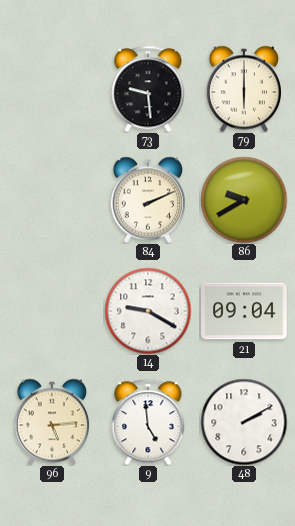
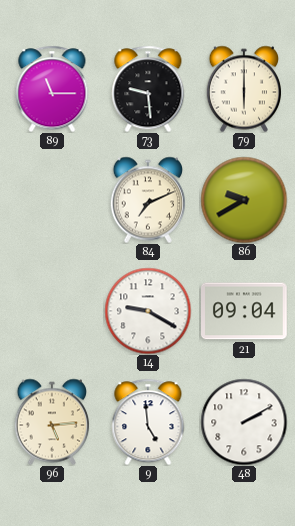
89: none -> 11:15 (52, 89)
84: 2:11 -> 7:11 (147, 200)
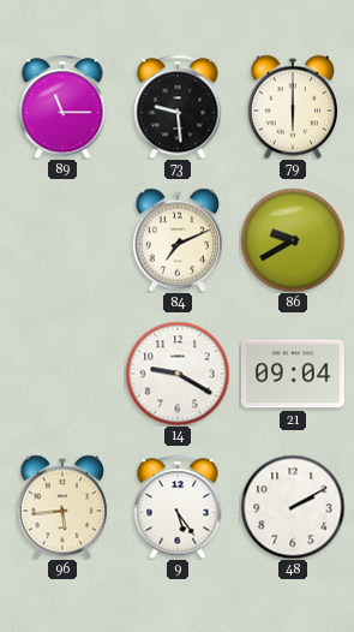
96: 5:14 -> 5:44 (61, 507)
9: 4:59 -> 5:24 (178, 507)
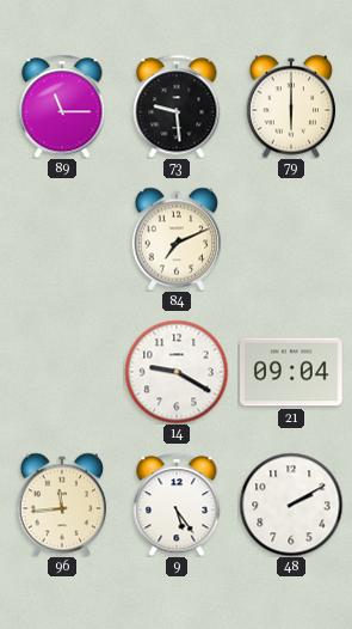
86: 9:40 -> none (293, 240)
96: 5:44 -> 11:44 (61, 505)
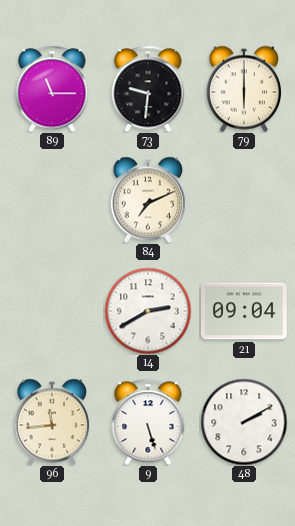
73: 9:29 -> 9:31 (148, 89)
14: 9:20 -> 2:40 (148, 311)
9: 5:24 -> 5:27 (148, 422)
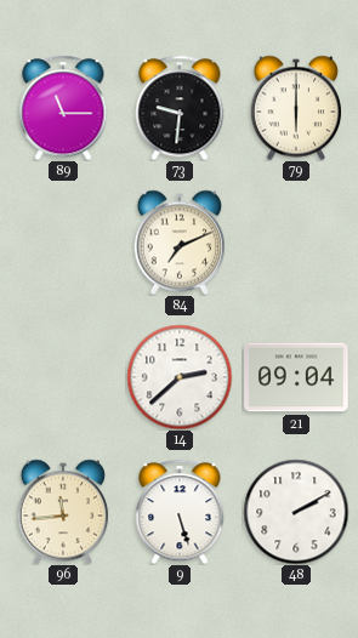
14: 2:40 -> 2:38 (180, 377)
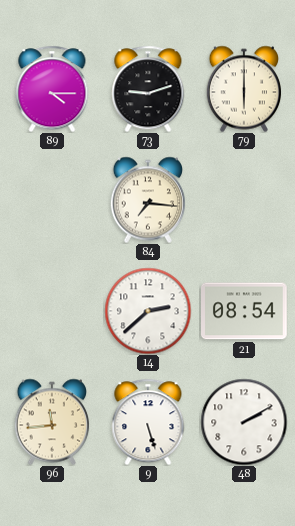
89: 11:15 -> 4:15 (52, 89)
73: 9:31 -> 9:12 (148, 89)
84: 7:11 -> 7:16 (147, 200)
21: 09:04 -> 08:54 (245, 311)
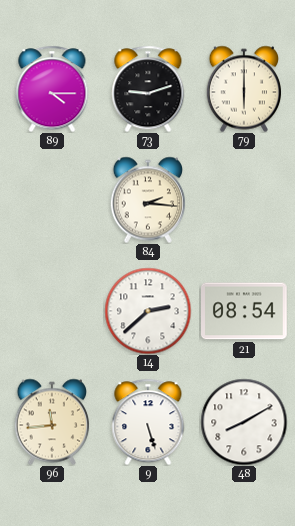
84: 7:16 -> 2:16 (147, 200)
48: 2:10 -> 8:10 (244, 422)
